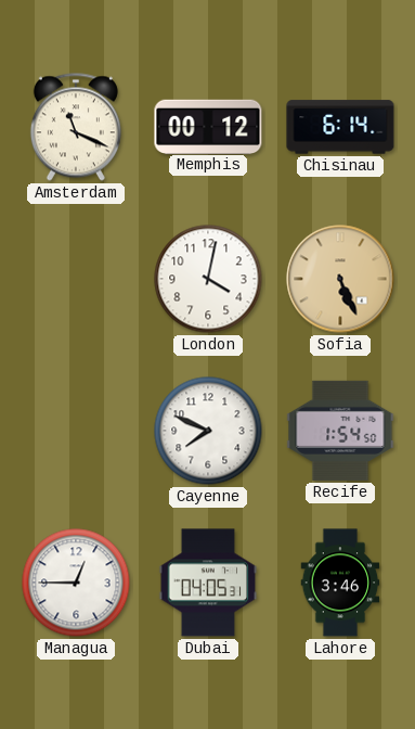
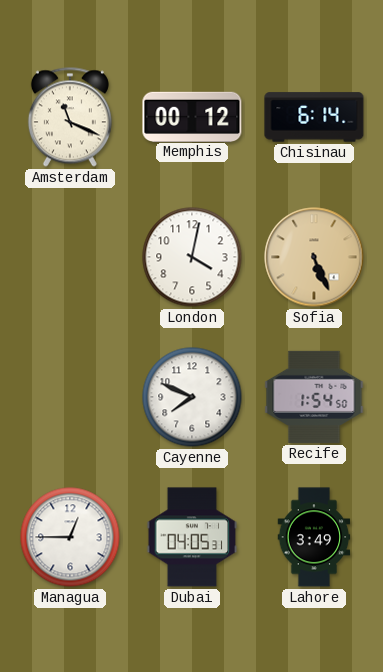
Lahore: 3:46 -> 3:49 (314, 537)
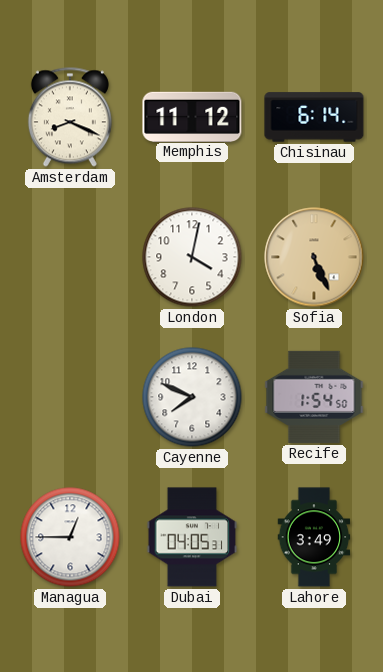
Amsterdam: 11:19 -> 8:19 (70, 117)
Memphis: 00:12 -> 11:12 (192, 116)
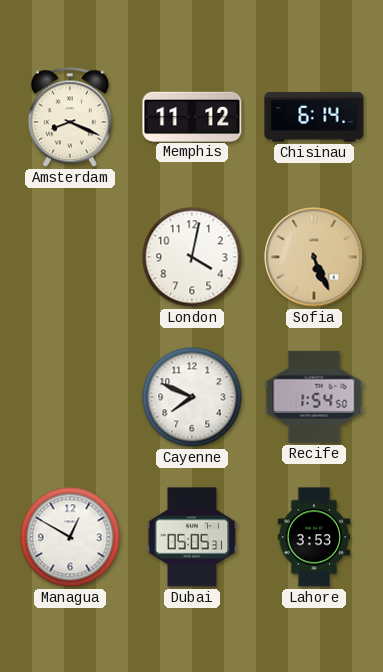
Managua: 12:45 -> 12:50 (70, 537)
Dubai: 04:05 -> 05:05 (192, 537)
Lahore: 3:49 -> 3:53 (314, 537)
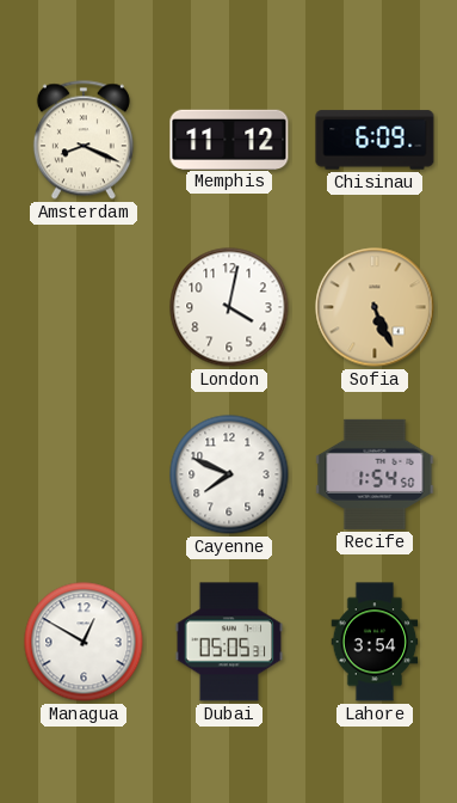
Chisinau: 6:14 -> 6:09 (375, 140)
Lahore: 3:53 -> 3:54 (375, 642)
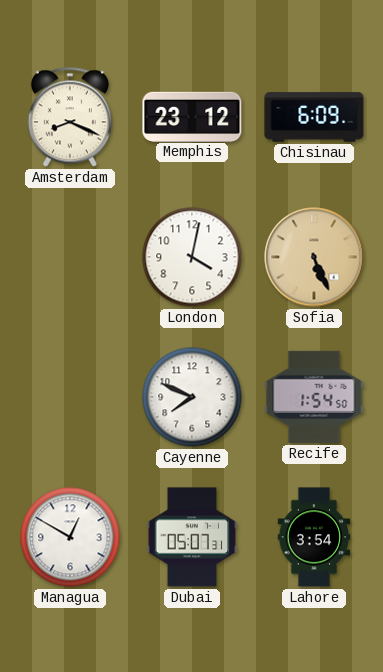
Memphis: 11:12 -> 23:12 (192, 116)
Dubai: 05:05 -> 05:07 (192, 537)
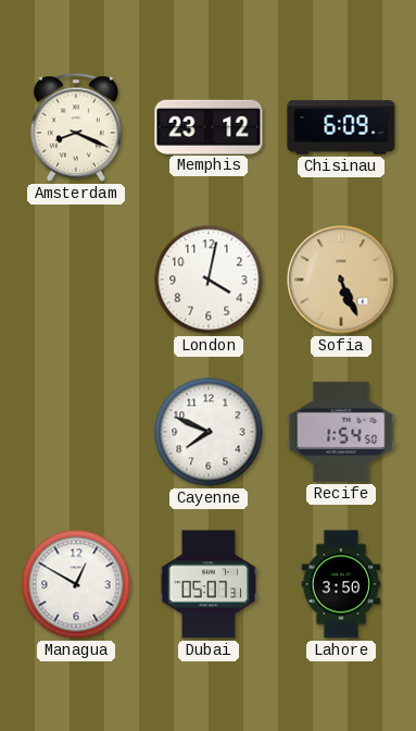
Lahore: 3:54 -> 3:50 (341, 584)
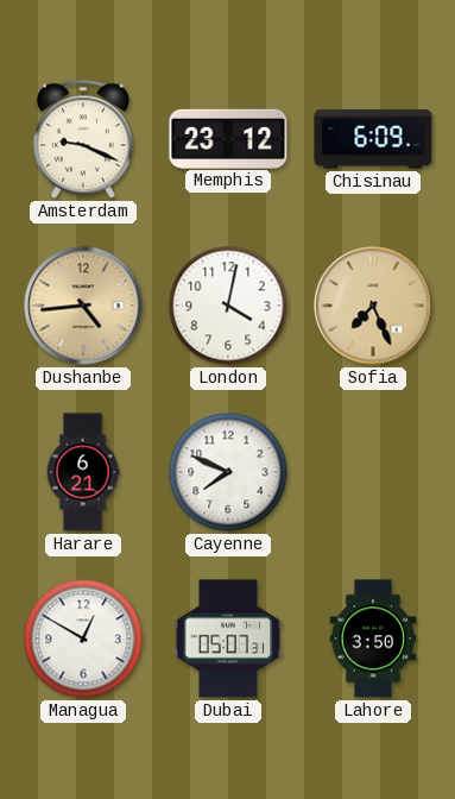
Amsterdam: 8:19 -> 9:19 (83, 139)
Dushanbe: none -> 4:44 (83, 306)
Sofia: 5:26 -> 7:26 (373, 306)
Harare: none -> 6:21 (83, 472)
Recife: 1:54 -> none (341, 432)
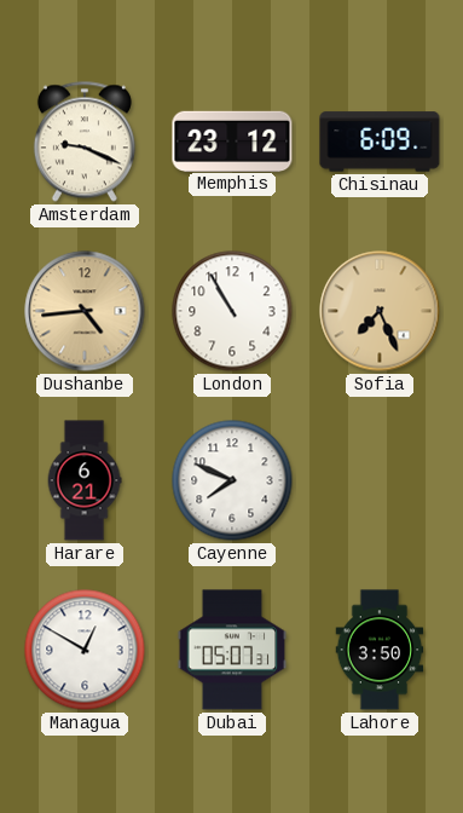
London: 4:02 -> 10:55 (232, 311)
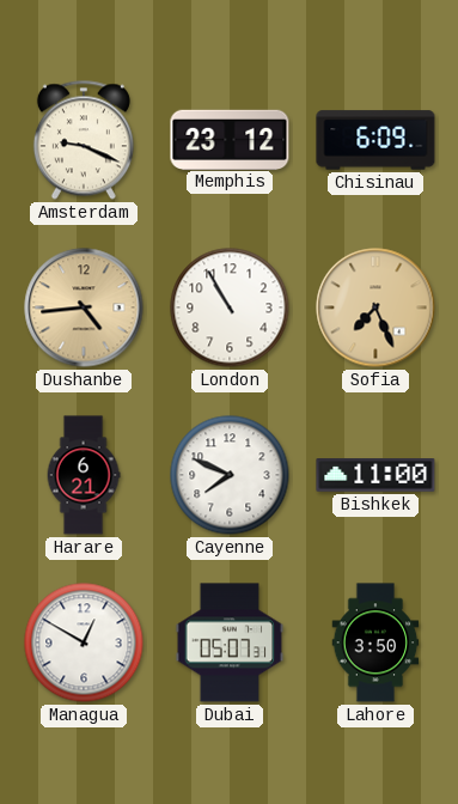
Bishkek: none -> 11:00 (375, 475)
